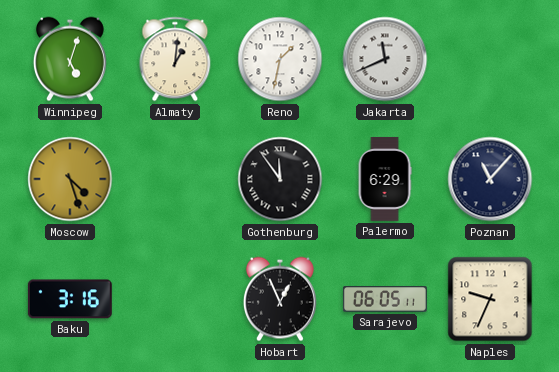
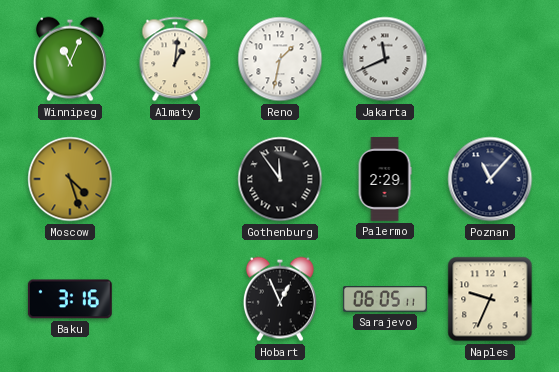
Winnipeg: 5:03 -> 11:04 (70, 59)
Palermo: 6:29 -> 2:29 (385, 179)
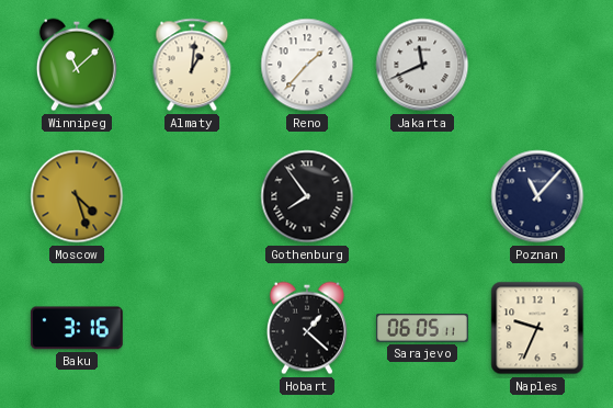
Winnipeg: 11:04 -> 11:08 (77, 65)
Reno: 1:32 -> 1:37 (307, 65)
Gothenburg: 11:54 -> 7:54 (307, 196)
Palermo: 2:29 -> none (385, 179)
Hobart: 12:56 -> 1:22 (307, 328)
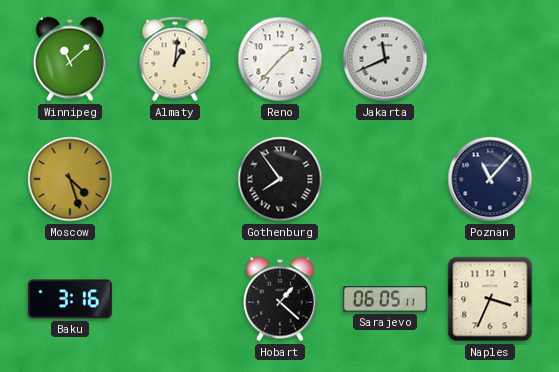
Naples: 9:34 -> 3:34 (490, 299)
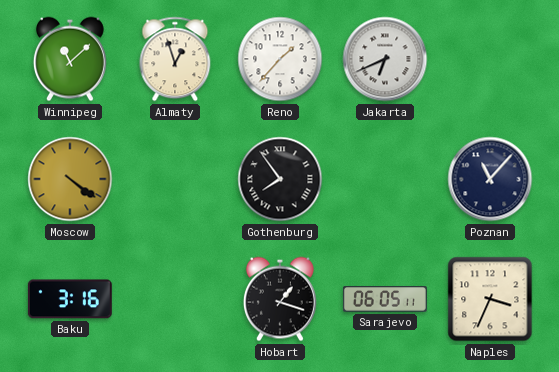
Almaty: 1:01 -> 12:57 (175, 59)
Jakarta: 11:41 -> 6:41 (385, 59)
Moscow: 4:27 -> 4:21 (70, 179)
Hobart: 1:22 -> 1:18 (280, 299)
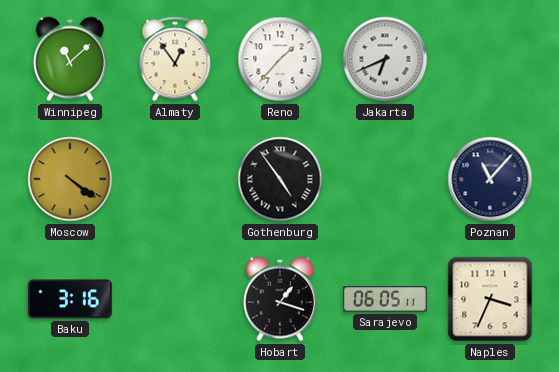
Almaty: 12:57 -> 12:54 (175, 59)
Gothenburg: 7:54 -> 4:54 (280, 179)
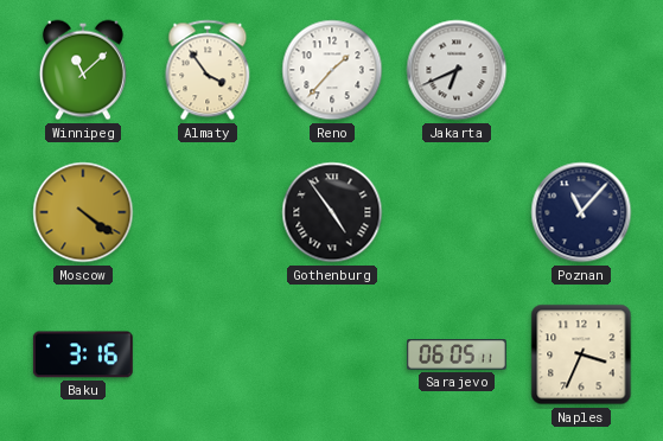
Almaty: 12:54 -> 3:54 (208, 70)
Hobart: 1:18 -> none (280, 299)
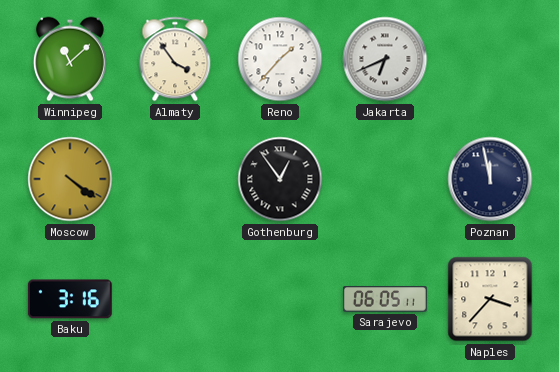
Gothenburg: 4:54 -> 12:54 (280, 179)
Poznan: 11:07 -> 11:58 (490, 179)
Naples: 3:34 -> 3:37 (490, 299)
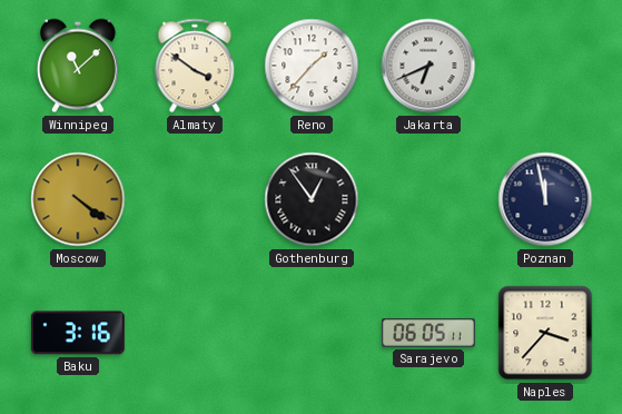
Almaty: 3:54 -> 3:51 (195, 66)
